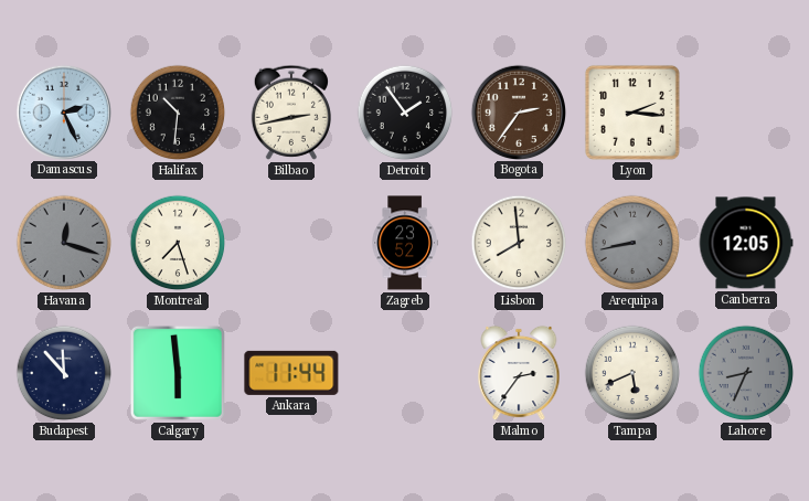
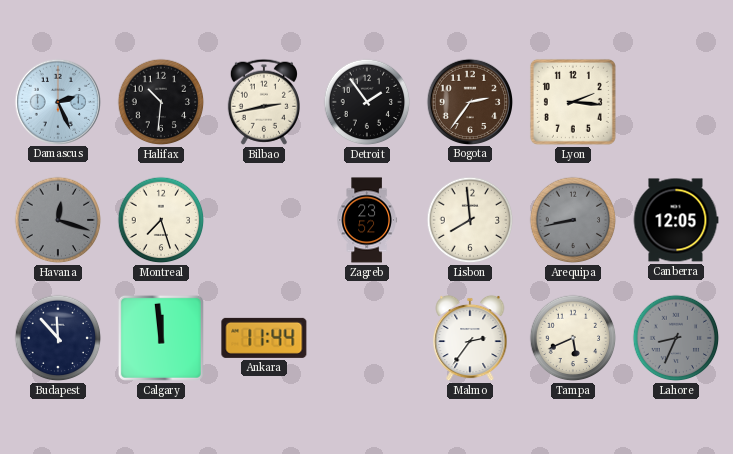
Calgary: 5:59 -> 11:59 (161, 338)
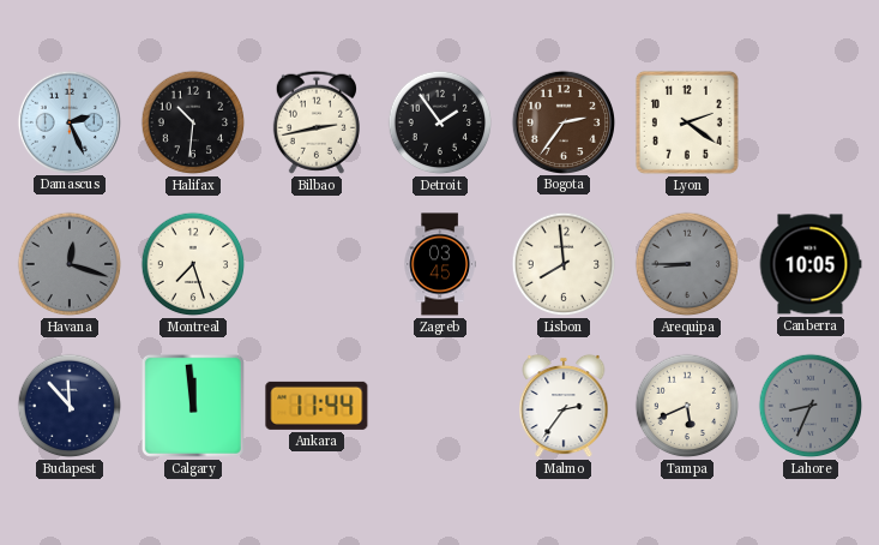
Lyon: 2:16 -> 2:21 (687, 122)
Zagreb: 23:52 -> 03:45 (440, 264)
Arequipa: 8:43 -> 8:45 (687, 264)
Canberra: 12:05 -> 10:05 (811, 264)
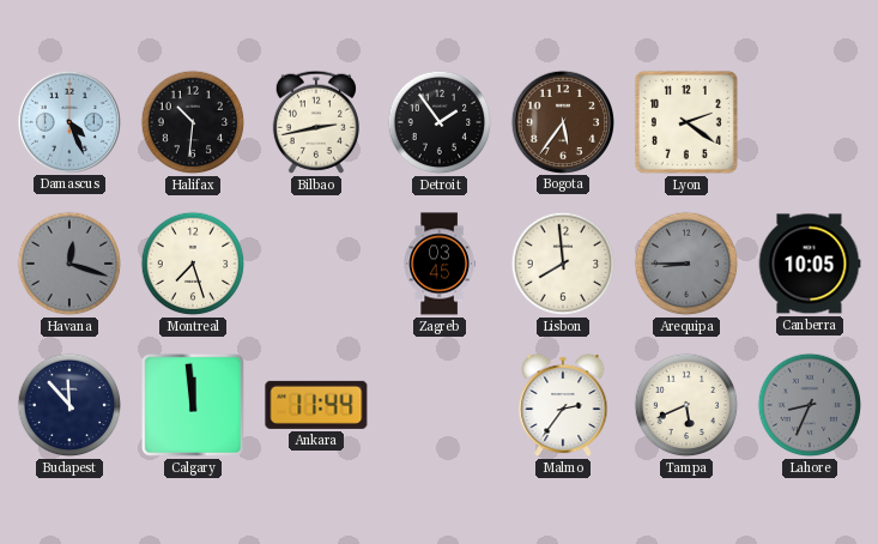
Damascus: 2:26 -> 4:26 (68, 121)
Bogota: 2:36 -> 5:36 (562, 121)
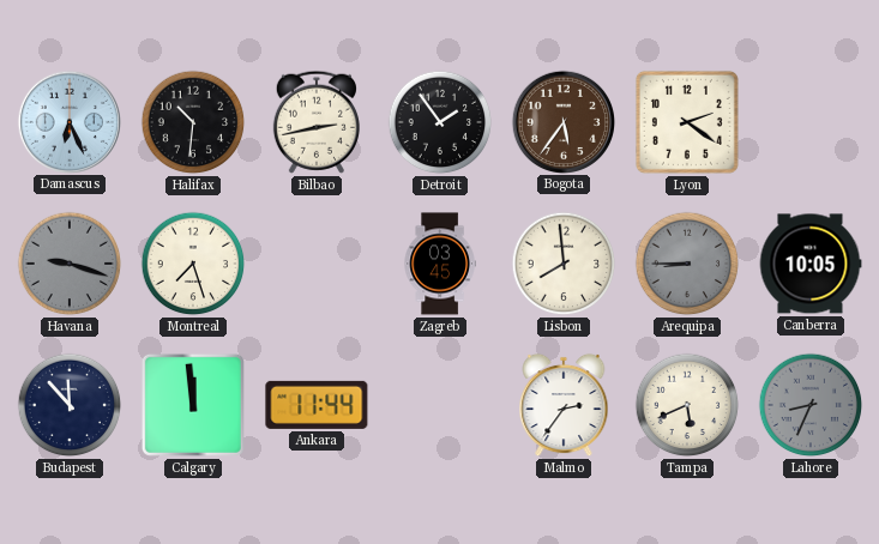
Damascus: 4:26 -> 6:26 (68, 121)
Havana: 12:18 -> 9:18 (70, 264)
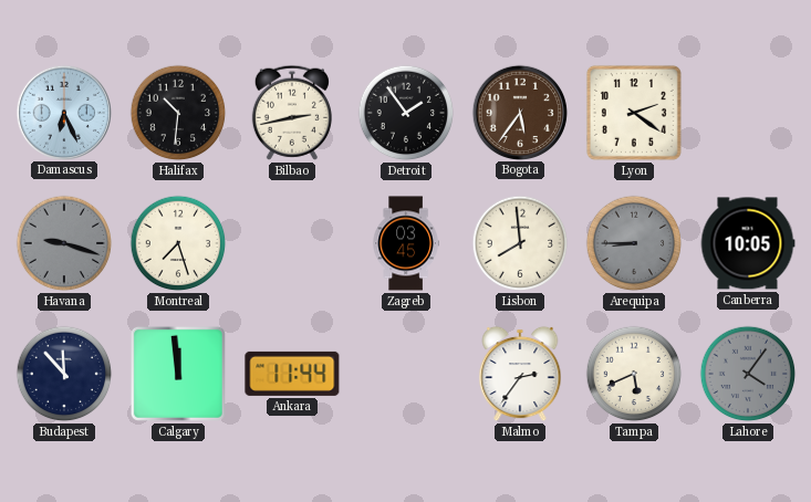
Lahore: 8:34 -> 4:06 (748, 374)
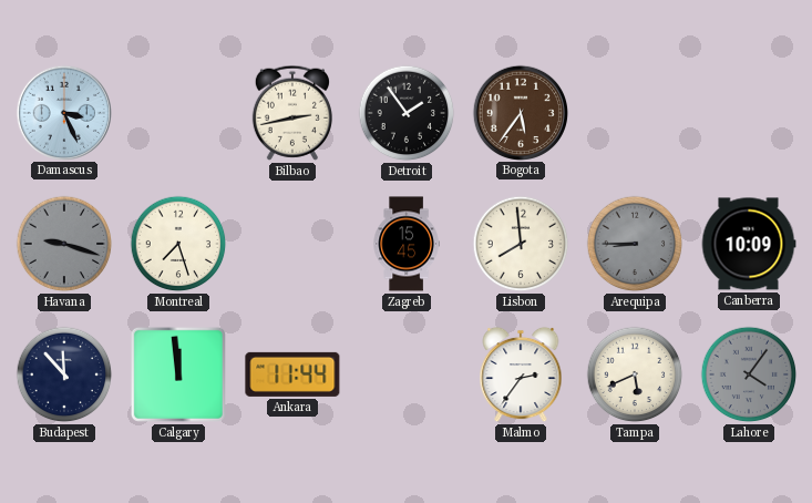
Damascus: 6:26 -> 3:26 (63, 112)
Halifax: 10:31 -> none (178, 113)
Lyon: 2:21 -> none (634, 113)
Zagreb: 03:45 -> 15:45 (407, 244)
Canberra: 10:05 -> 10:09 (749, 244)
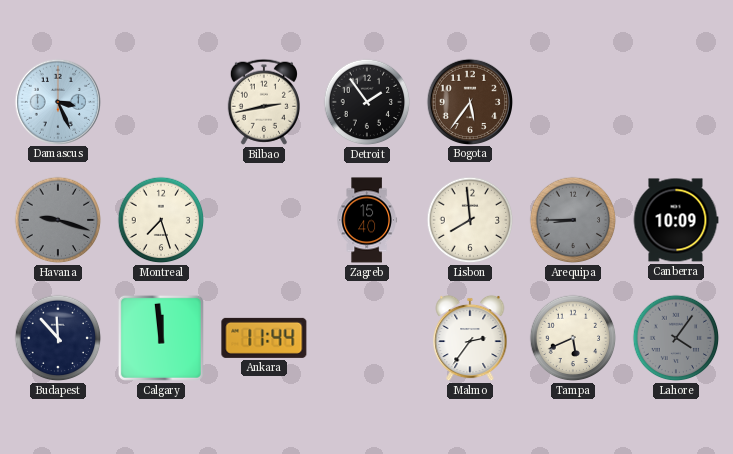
Zagreb: 15:45 -> 15:40 (367, 220)
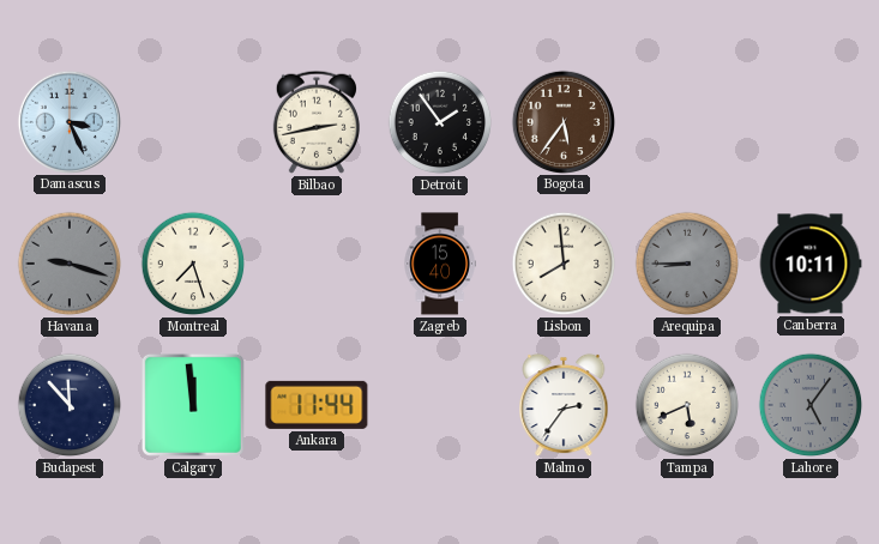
Canberra: 10:09 -> 10:11 (811, 264)
Lahore: 4:06 -> 5:06 (811, 405)
